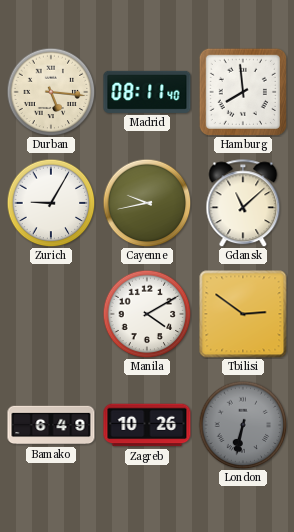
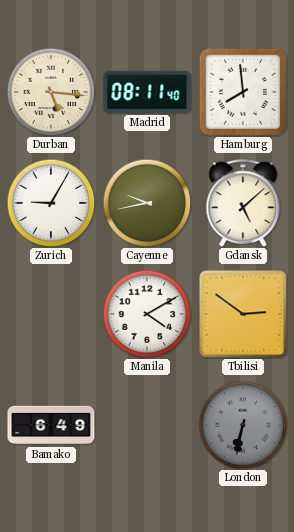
Gdansk: 11:08 -> 5:08 (243, 203)
Zagreb: 10:26 -> none (147, 425)
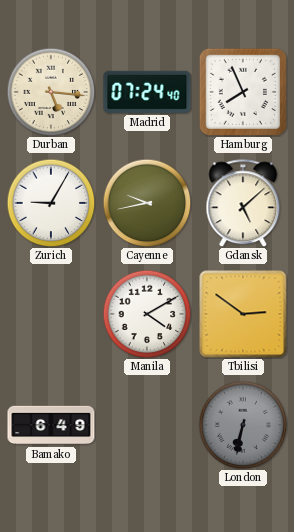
Madrid: 08:11 -> 07:24 (147, 92)
Hamburg: 7:59 -> 7:56 (243, 92)
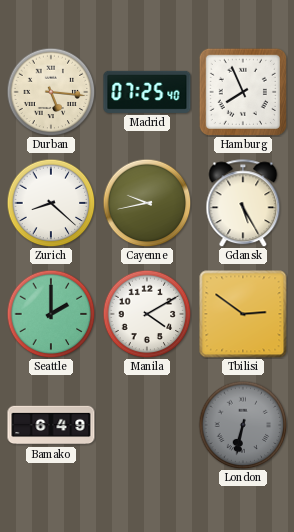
Madrid: 07:24 -> 07:25 (147, 92)
Zurich: 9:05 -> 8:22 (51, 203)
Gdansk: 5:08 -> 5:25 (243, 203)
Seattle: none -> 2:00 (51, 314)
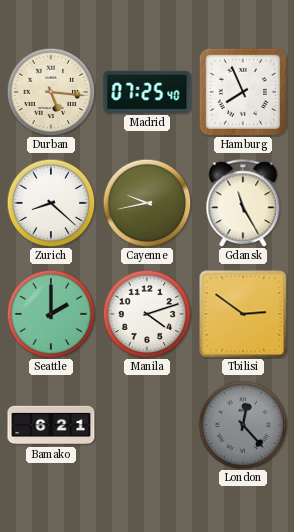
Gdansk: 5:25 -> 11:25 (243, 203)
Manila: 4:10 -> 4:12 (147, 314)
Bamako: 6:49 -> 6:21 (51, 425)
London: 6:32 -> 12:23 (243, 425)
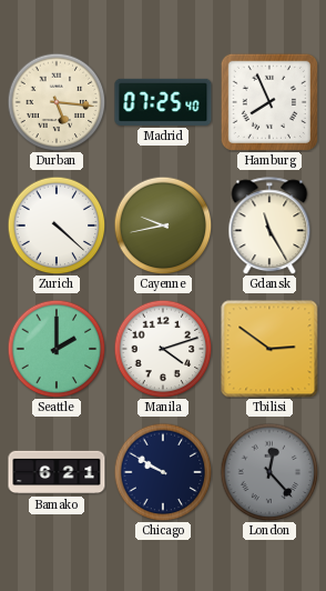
Zurich: 8:22 -> 4:22 (57, 226)
Chicago: none -> 9:50 (163, 472)
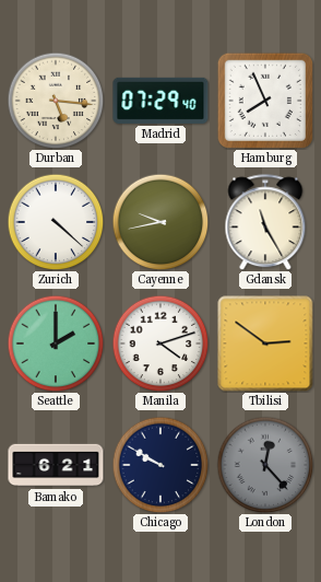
Madrid: 07:25 -> 07:29 (160, 101)
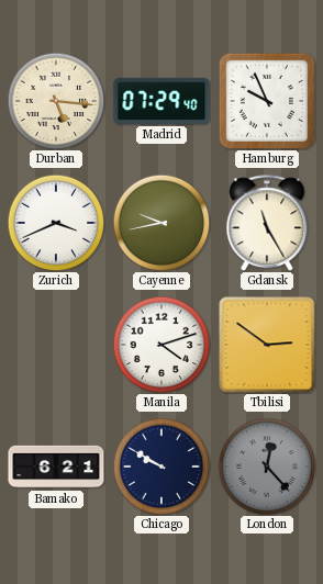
Hamburg: 7:56 -> 9:56 (267, 101)
Zurich: 4:22 -> 3:41 (56, 223)
Seattle: 2:00 -> none (56, 344)
